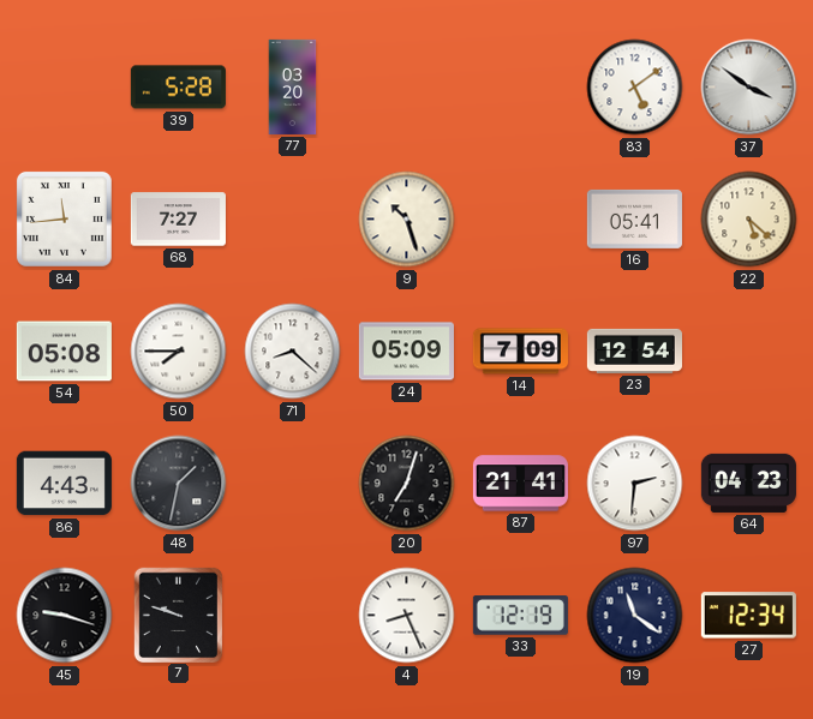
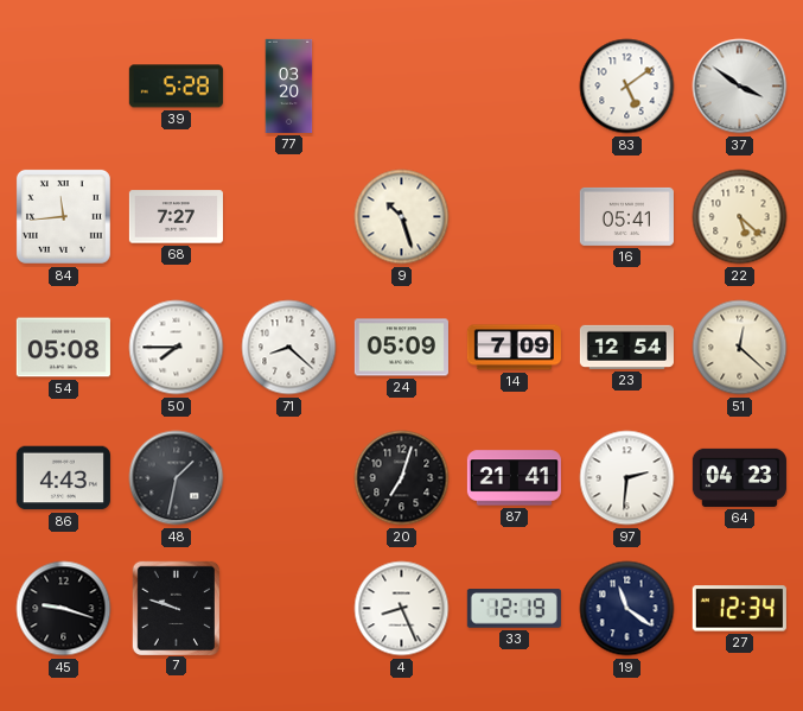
51: none -> 12:22 (740, 348)
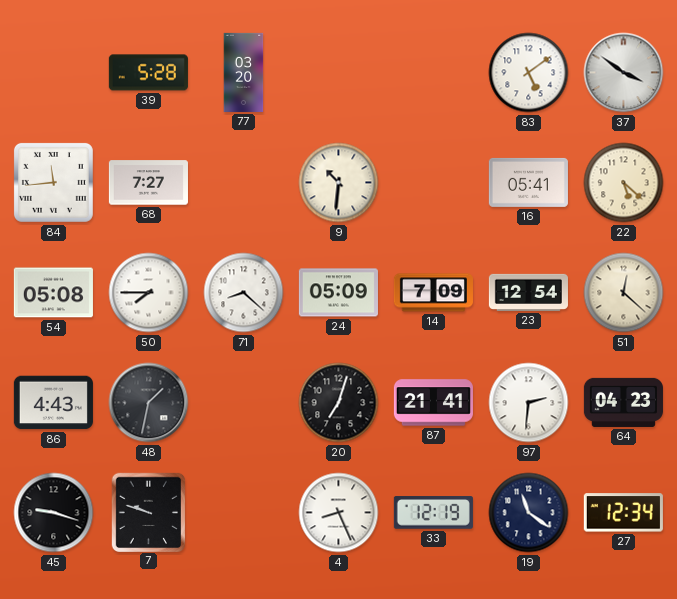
9: 10:27 -> 10:31 (339, 183)
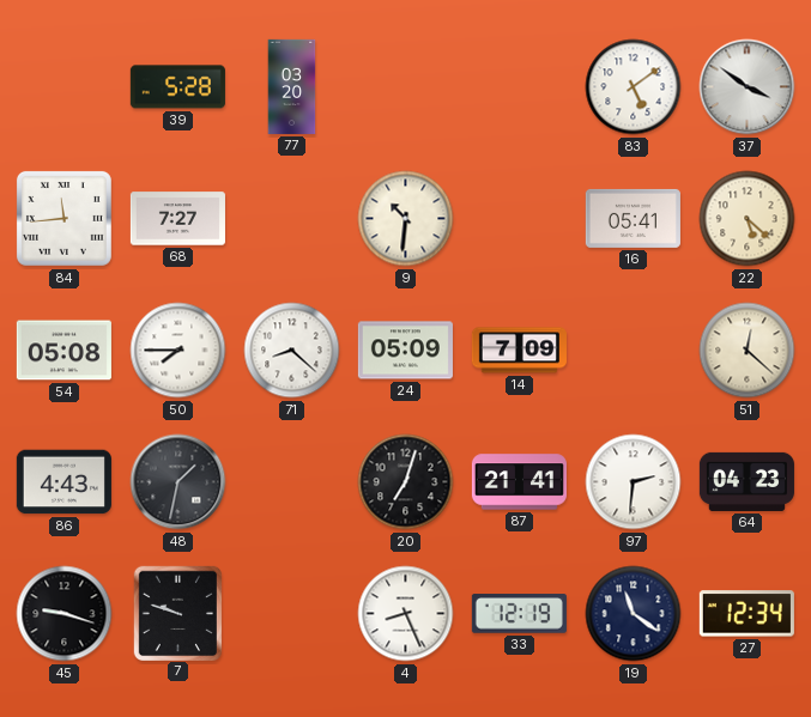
23: 12:54 -> none (528, 292)
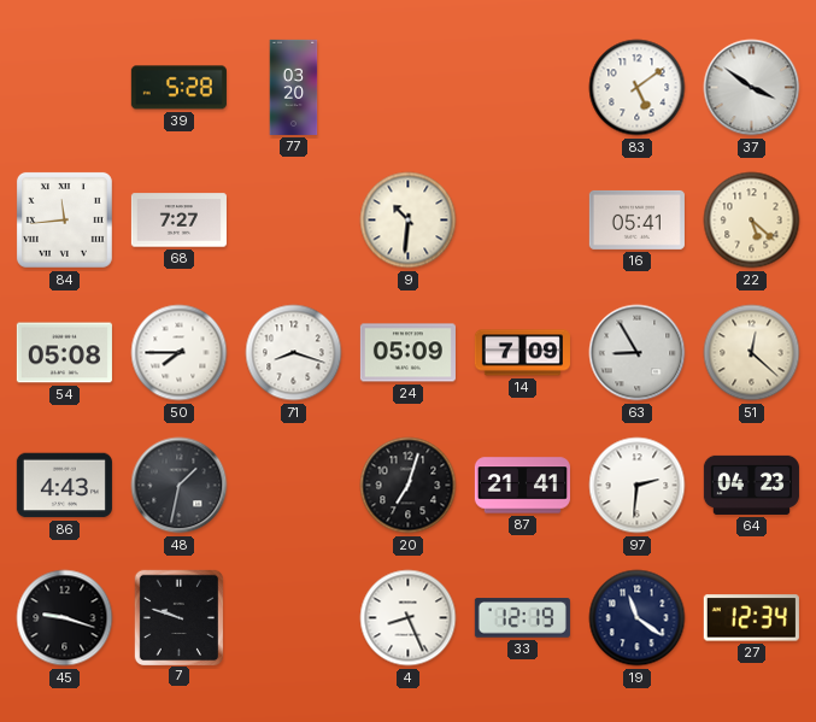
71: 8:22 -> 8:18 (294, 353)
63: none -> 8:55 (638, 353)
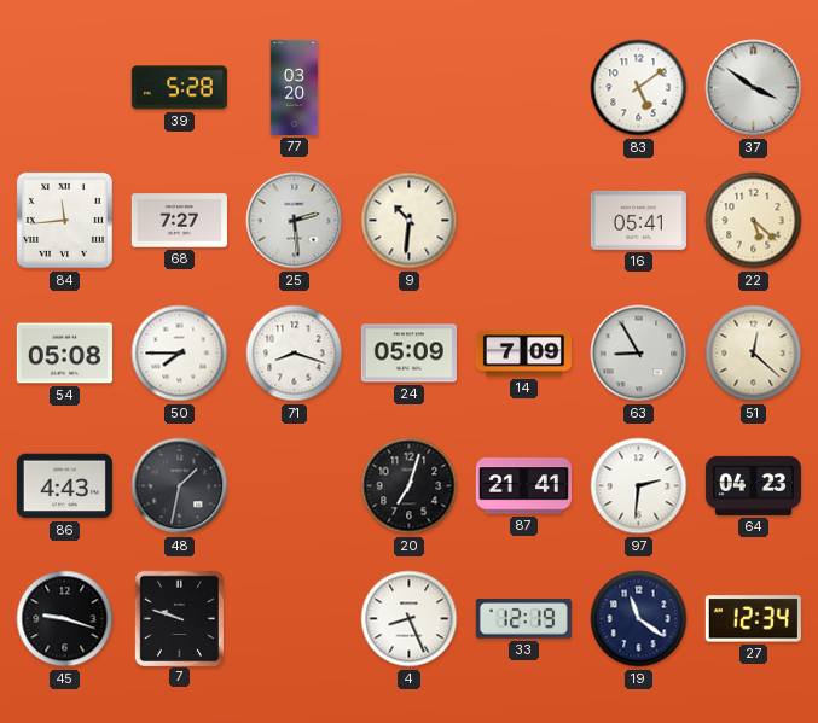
25: none -> 2:29 (295, 221)
